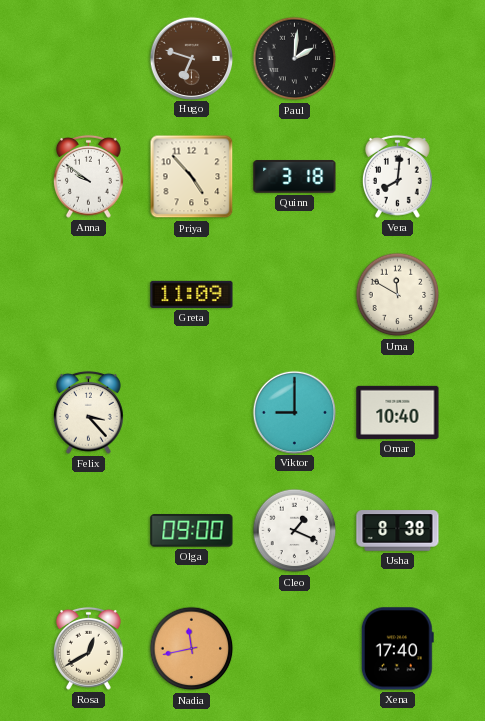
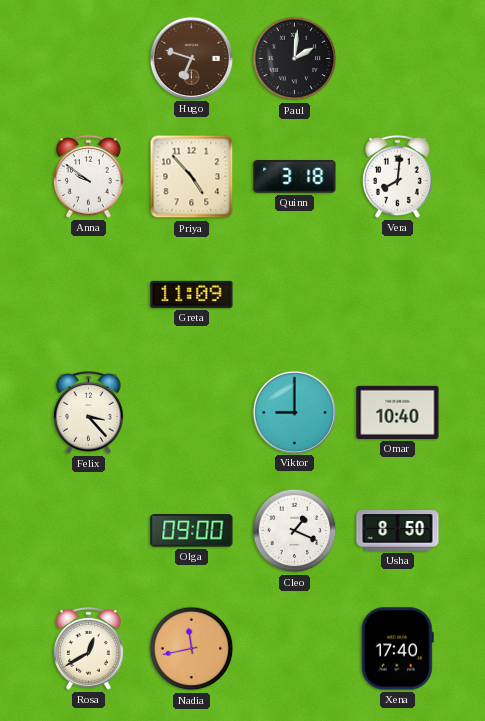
Uma: 11:50 -> none (398, 295)
Usha: 8:38 -> 8:50 (398, 531)
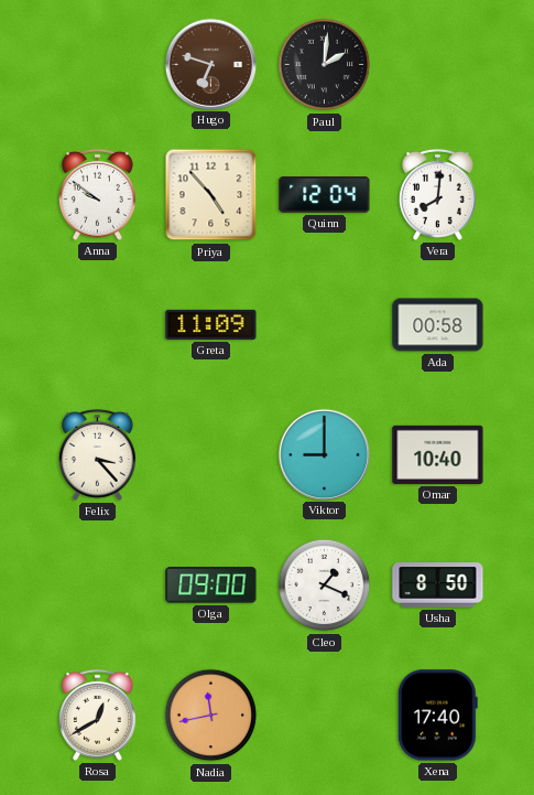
Quinn: 3:18 -> 12:04 (325, 195)
Ada: none -> 00:58 (438, 325)
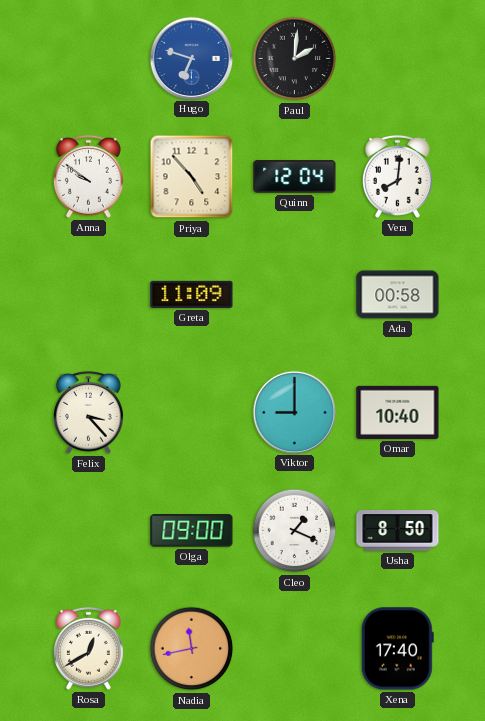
Hugo dial: brown -> blue (191, 58)
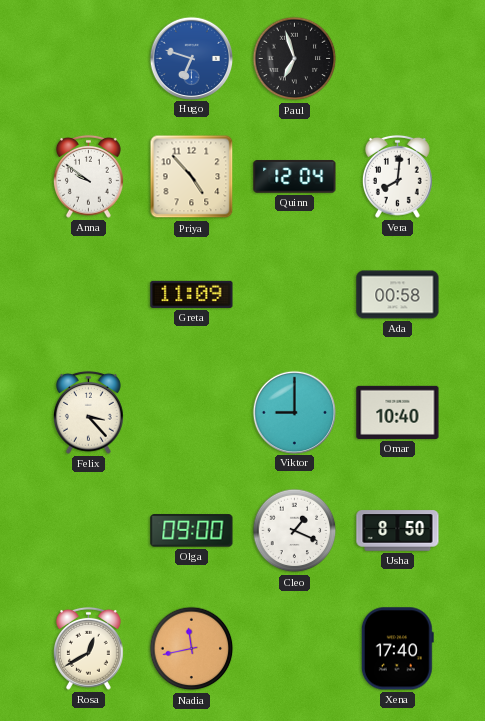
Paul: 2:01 -> 6:57 (295, 59)
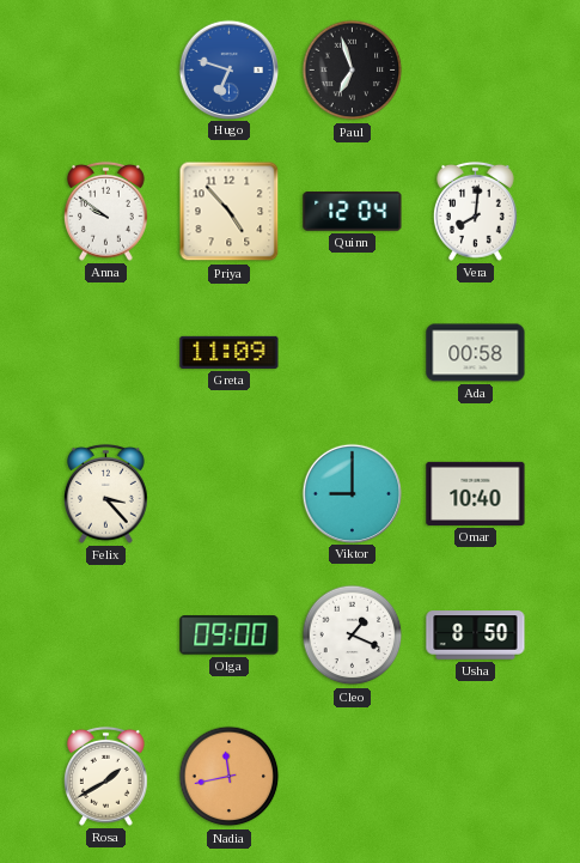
Rosa: 12:40 -> 1:40 (106, 776)
Xena: 17:40 -> none (397, 649)
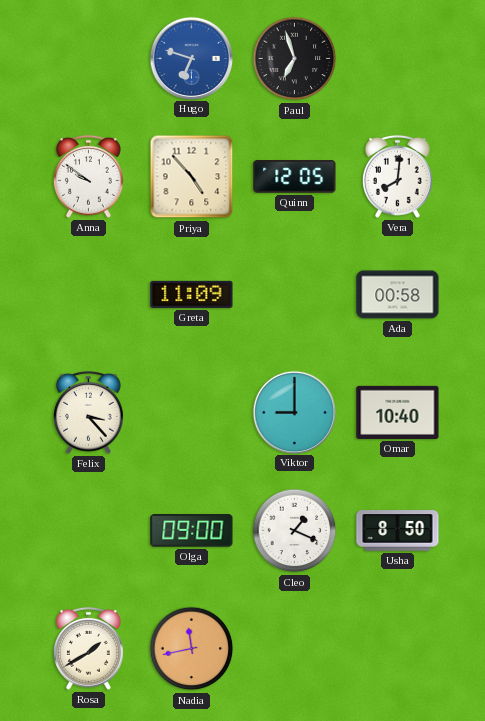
Quinn: 12:04 -> 12:05 (295, 177)
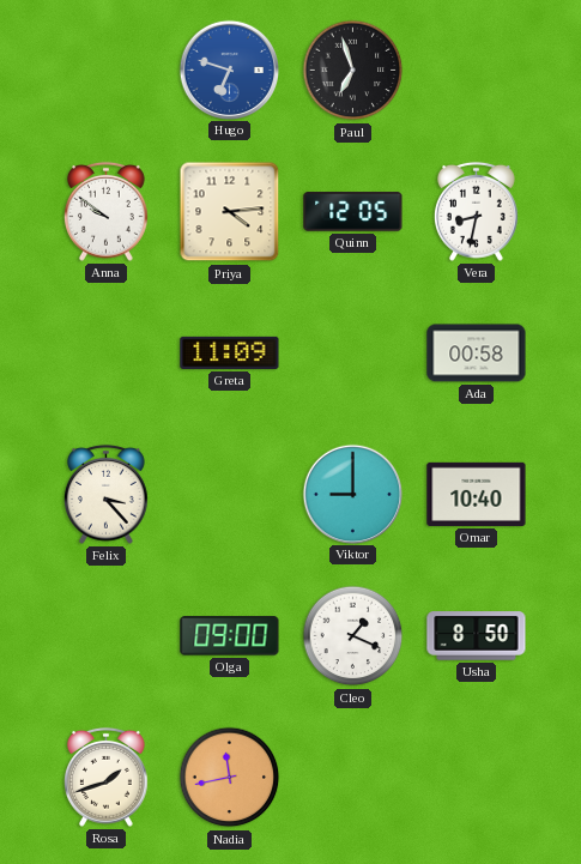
Priya: 4:53 -> 4:14 (230, 212)
Vera: 8:01 -> 8:32 (477, 211)
Rosa: 1:40 -> 1:42 (107, 777)
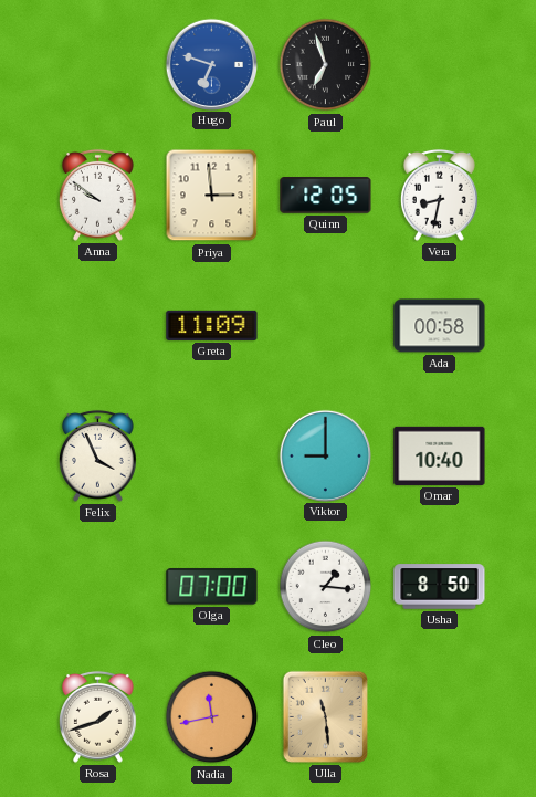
Priya: 4:14 -> 2:59 (212, 196)
Felix: 3:23 -> 3:56 (98, 455)
Olga: 09:00 -> 07:00 (212, 587)
Cleo: 1:19 -> 1:16 (326, 587)
Ulla: none -> 11:29 (325, 716)
